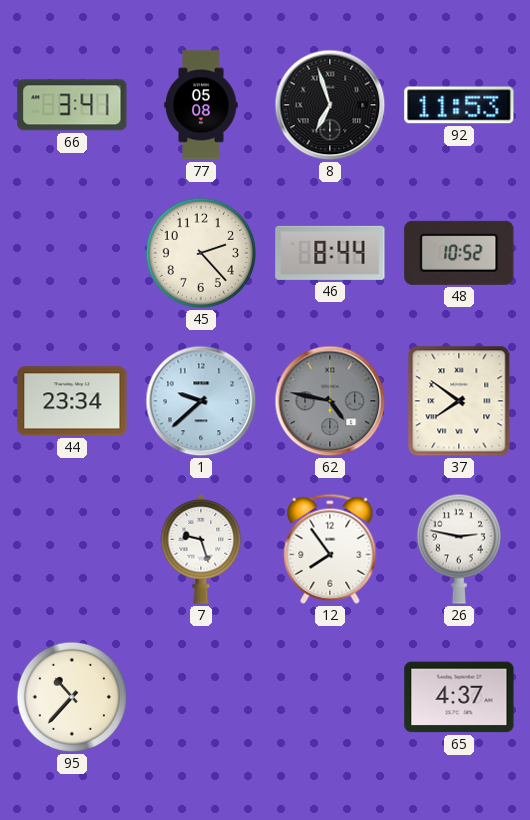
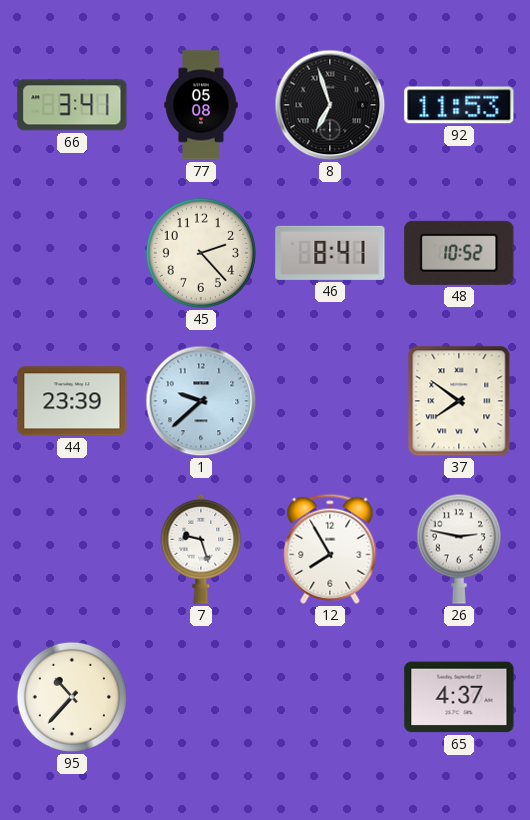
46: 8:44 -> 8:41 (330, 253)
44: 23:34 -> 23:39 (72, 401)
62: 4:47 -> none (330, 401)
12: 7:54 -> 7:55 (330, 549)
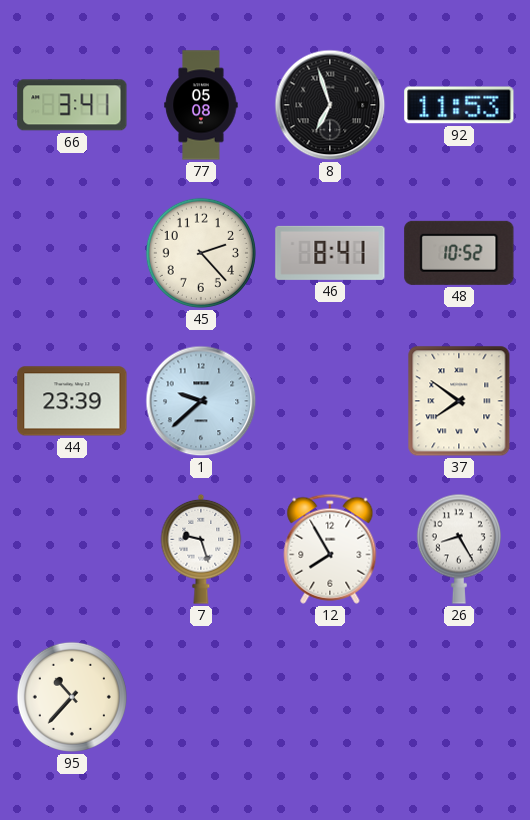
26: 2:47 -> 8:25 (459, 549)
65: 4:37 -> none (459, 697)
